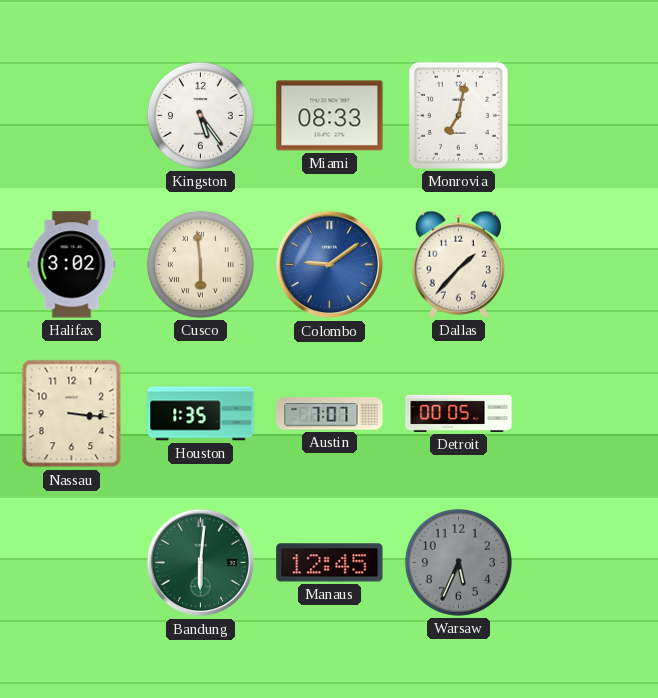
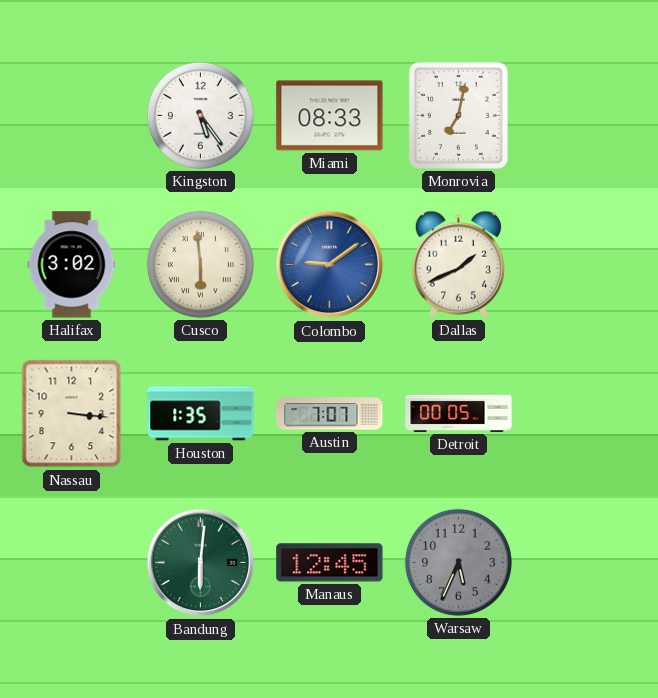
Dallas: 1:37 -> 1:41 (458, 264)
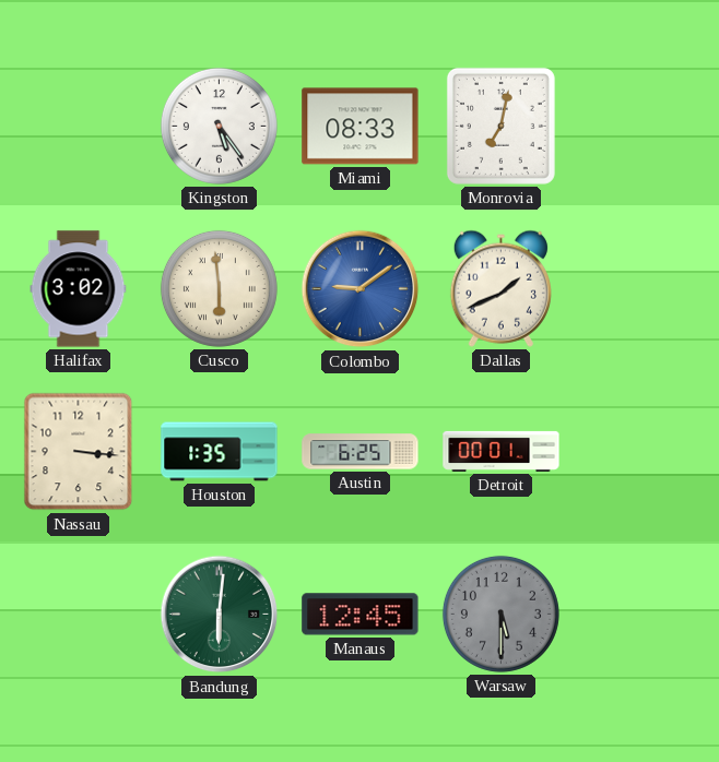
Austin: 7:07 -> 6:25 (361, 452)
Detroit: 00:05 -> 00:01 (502, 451)
Warsaw: 5:34 -> 5:30 (500, 614)
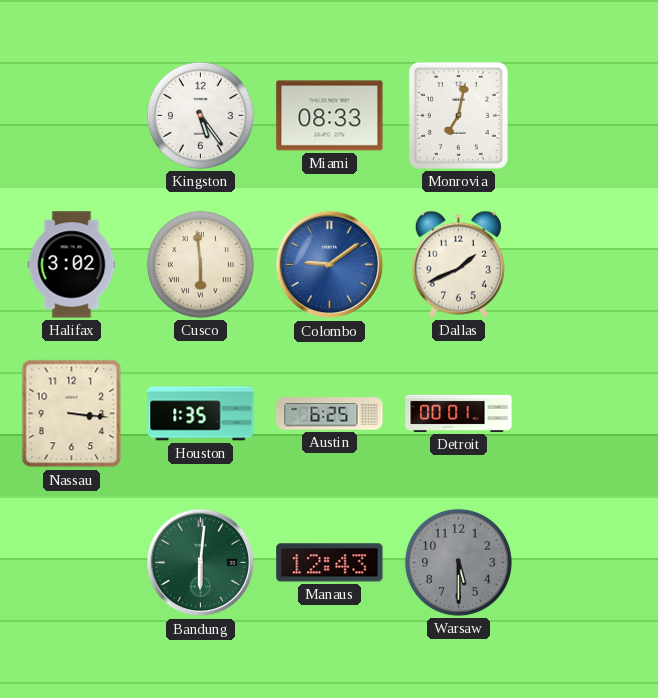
Manaus: 12:45 -> 12:43 (330, 563)
